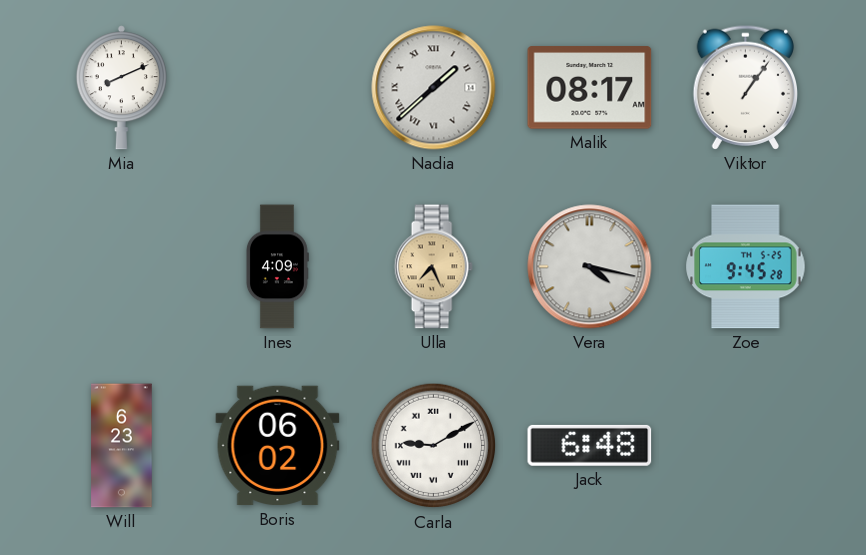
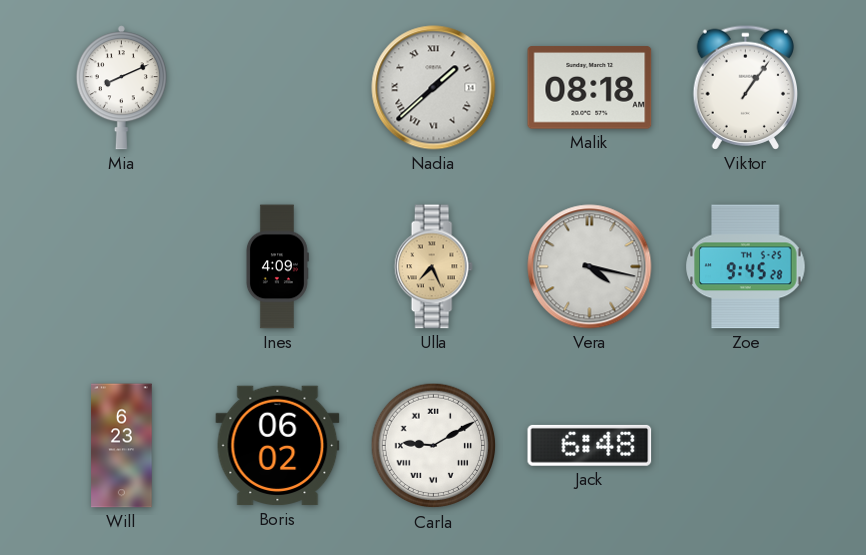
Malik: 08:17 -> 08:18 (590, 88)
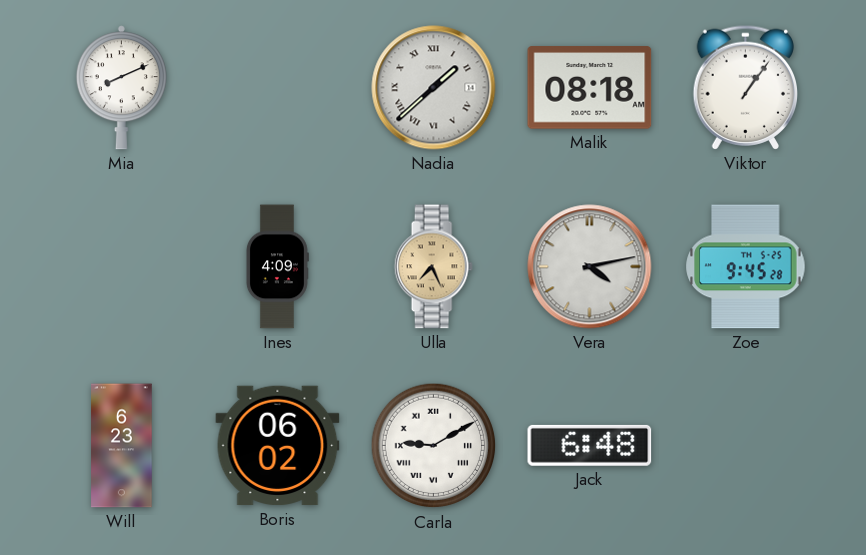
Vera: 4:17 -> 4:13 (590, 267)
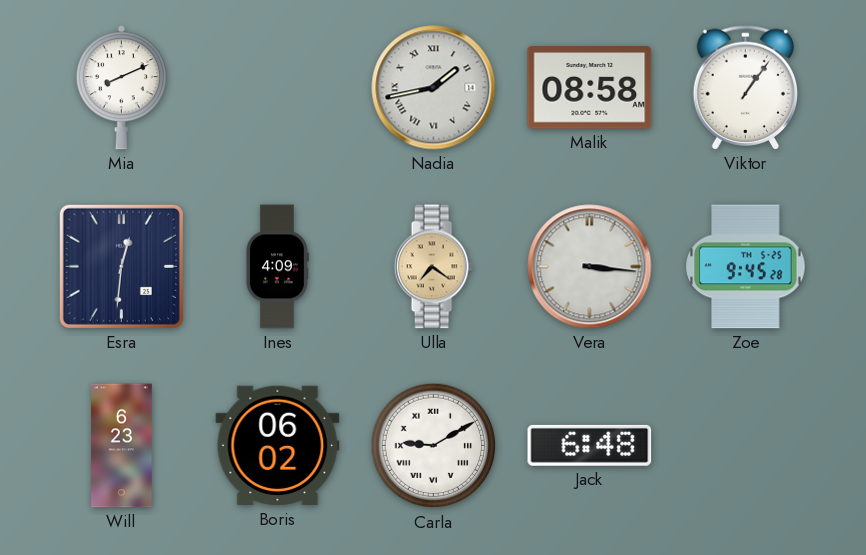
Nadia: 1:38 -> 1:43 (434, 88)
Malik: 08:18 -> 08:58 (590, 88)
Esra: none -> 12:31 (121, 266)
Ulla: 7:26 -> 7:21 (433, 267)
Vera: 4:13 -> 3:16 (590, 267)
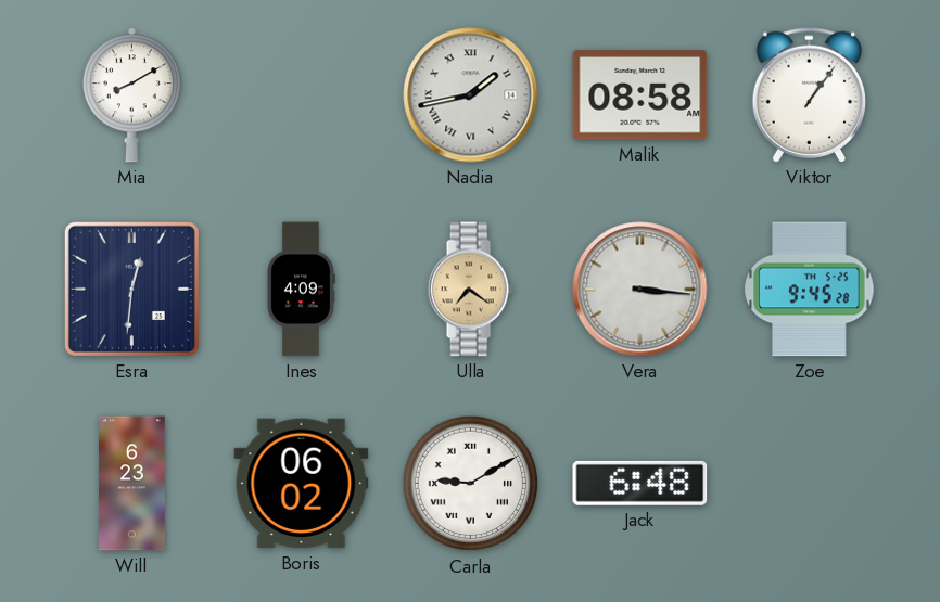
Mia: 8:11 -> 8:10 (131, 95)
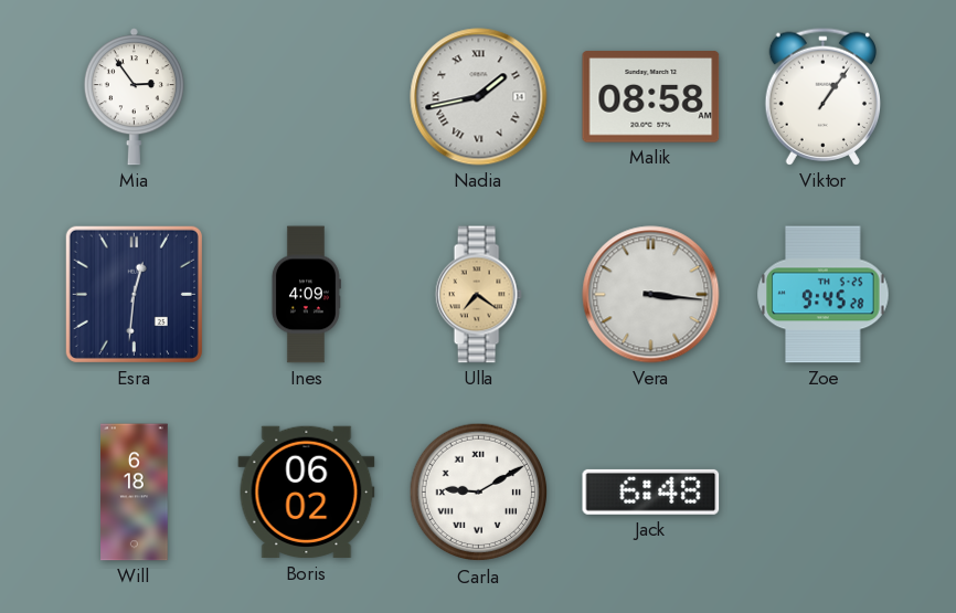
Mia: 8:10 -> 2:54 (134, 97)
Will: 6:23 -> 6:18 (135, 493)
